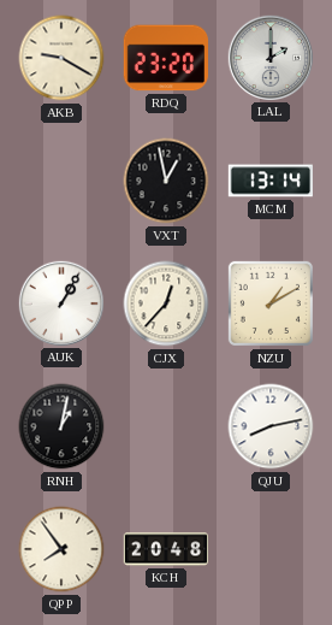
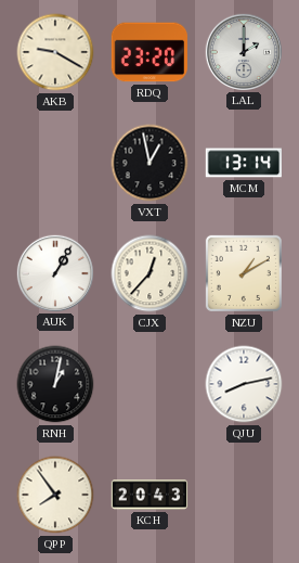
KCH: 20:48 -> 20:43 (149, 495)
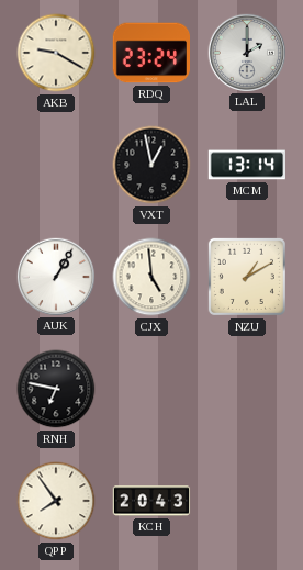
RDQ: 23:20 -> 23:24 (150, 53)
CJX: 12:37 -> 4:59 (151, 277)
RNH: 1:02 -> 6:47 (56, 389)
QJU: 8:13 -> none (244, 384)
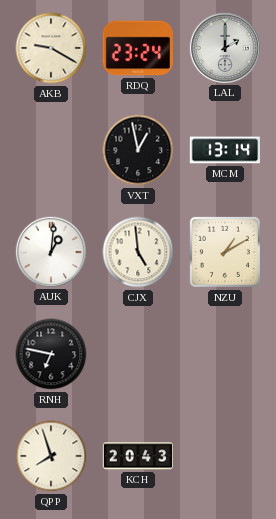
AUK: 1:05 -> 1:01 (50, 251)
QPP: 7:54 -> 7:57 (51, 456)
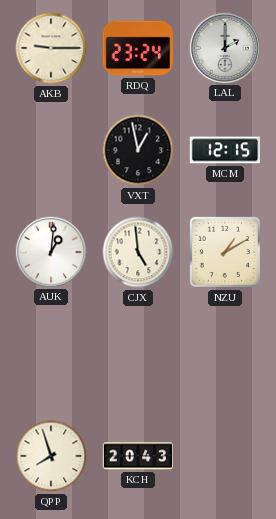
AKB: 9:20 -> 9:15 (51, 48)
MCM: 13:14 -> 12:15 (225, 150)
RNH: 6:47 -> none (51, 354)
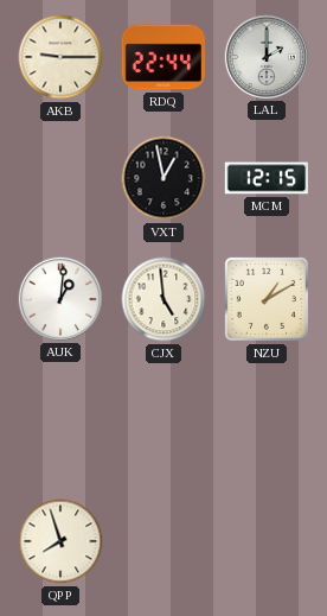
RDQ: 23:24 -> 22:44 (162, 57)
KCH: 20:43 -> none (138, 456)
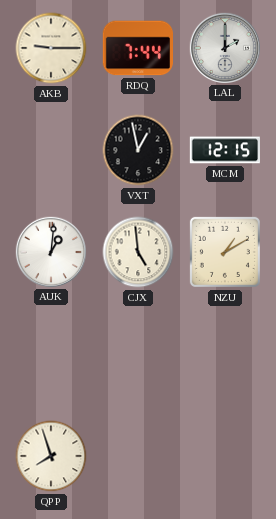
RDQ: 22:44 -> 7:44 (137, 48)
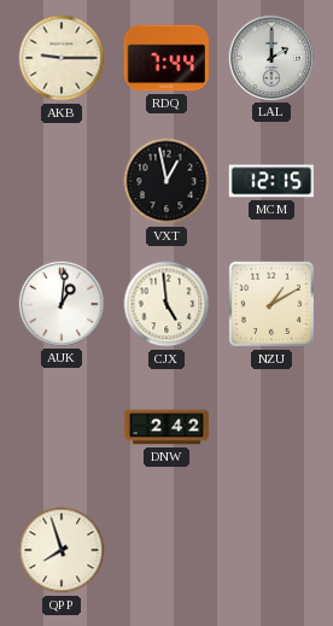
DNW: none -> 2:42 (166, 427)
